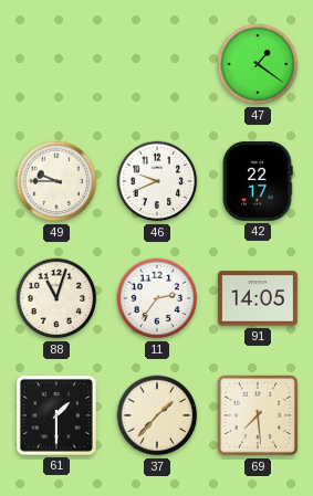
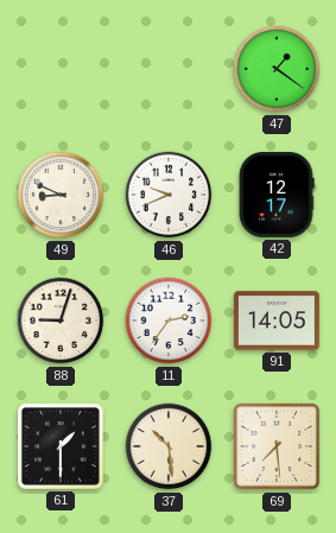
49: 9:45 -> 8:49 (61, 195)
42: 22:17 -> 12:17 (277, 195)
88: 11:03 -> 9:03 (61, 321)
37: 1:37 -> 10:29 (169, 446)
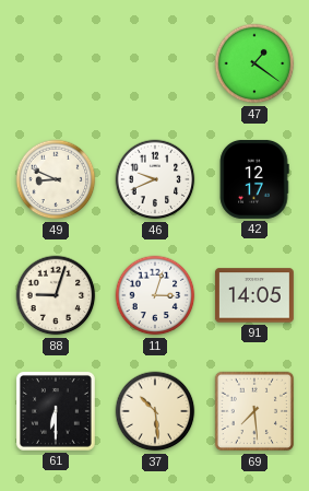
11: 2:36 -> 3:03 (155, 295)
61: 1:30 -> 6:30 (56, 411)
